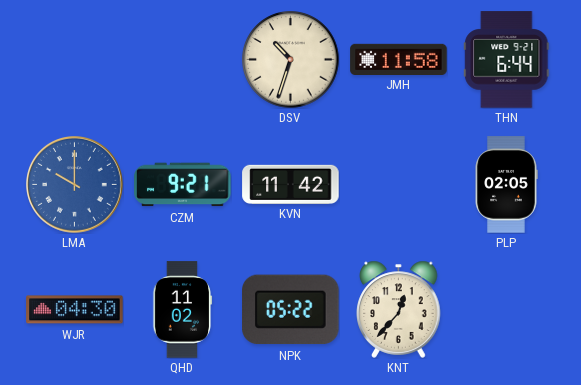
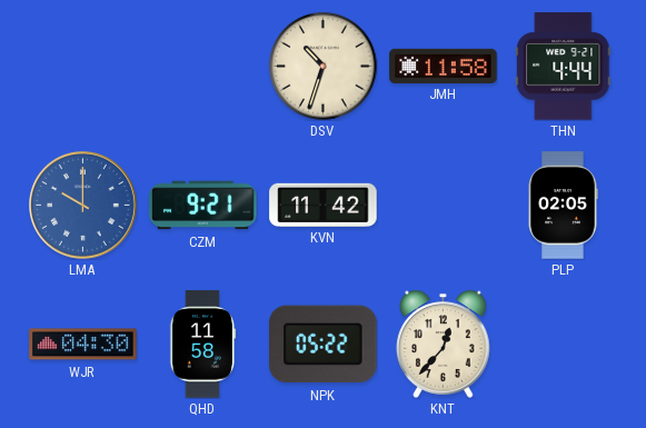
THN: 6:44 -> 4:44 (564, 67)
QHD: 11:02 -> 11:58 (203, 345)
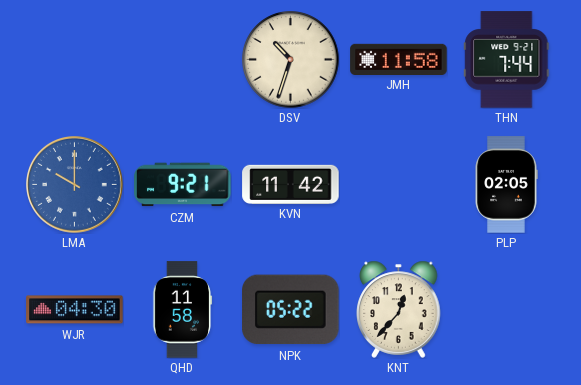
THN: 4:44 -> 7:44 (507, 60)
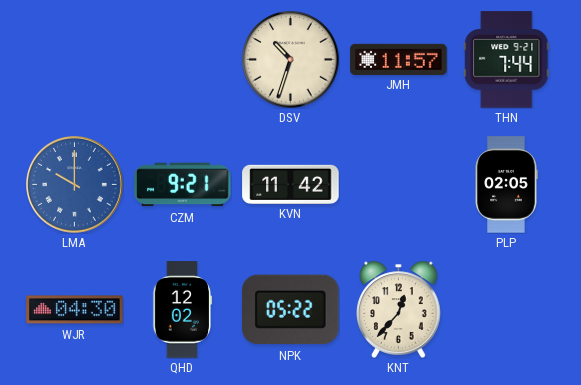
JMH: 11:58 -> 11:57 (399, 59)
QHD: 11:58 -> 12:02 (183, 310)
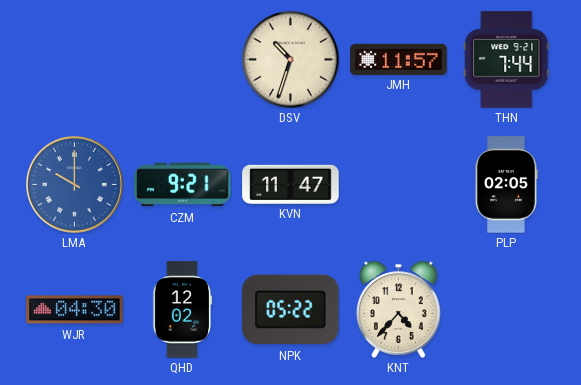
KVN: 11:42 -> 11:47 (291, 184)
KNT: 12:37 -> 4:37 (399, 309)
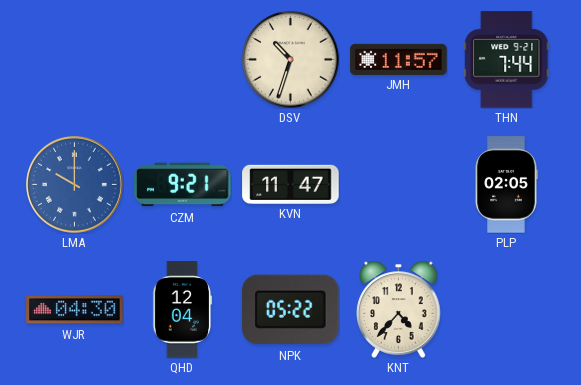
QHD: 12:02 -> 12:04 (183, 310)
